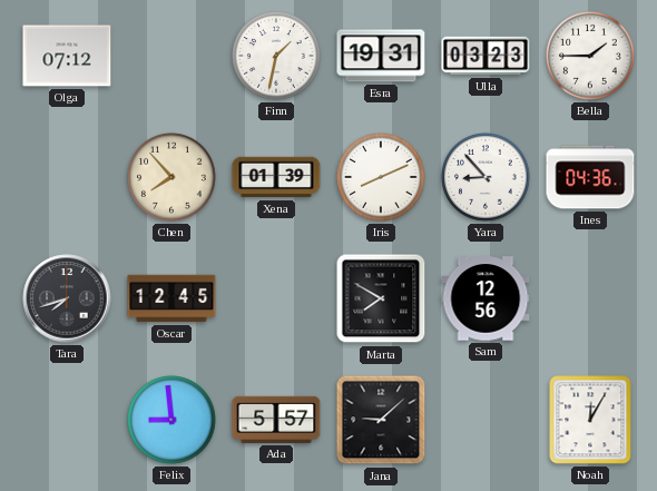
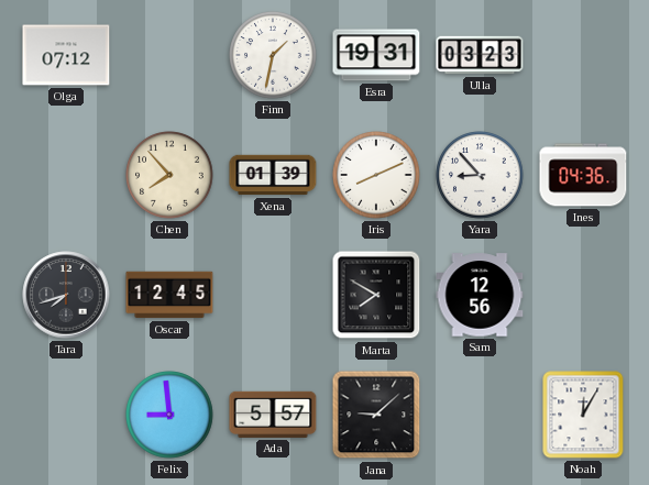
Bella: 1:45 -> none (590, 56)
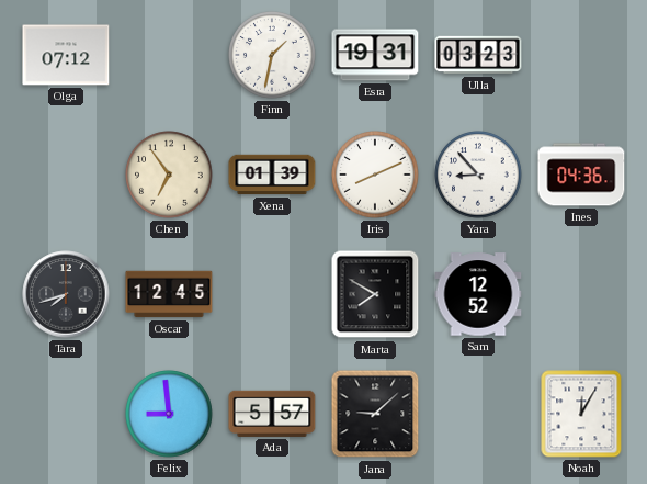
Chen: 7:53 -> 6:54 (169, 175)
Sam: 12:56 -> 12:52 (478, 294)
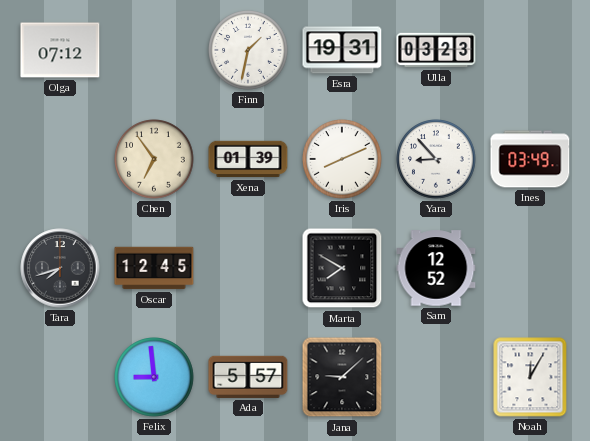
Ines: 04:36 -> 03:49 (530, 159)
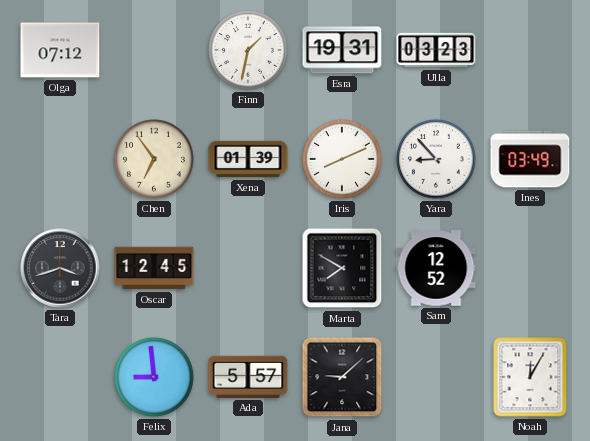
Tara: 7:42 -> 3:42 (60, 268)
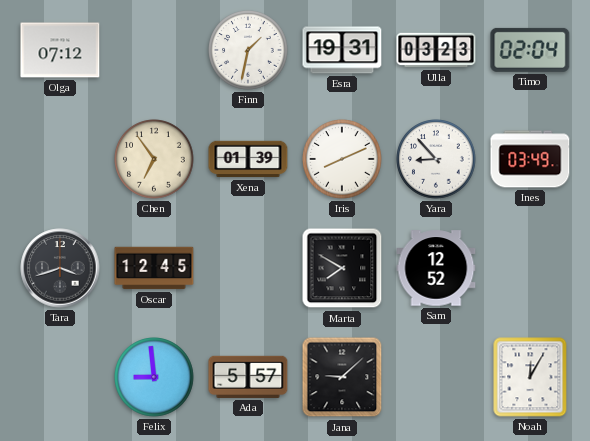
Timo: none -> 02:04 (530, 50)
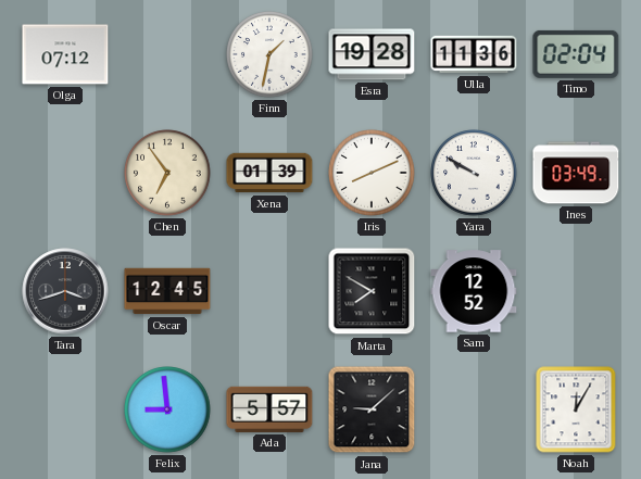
Esra: 19:31 -> 19:28 (372, 54)
Ulla: 03:23 -> 11:36 (474, 54)
Yara: 8:53 -> 9:50 (474, 173)
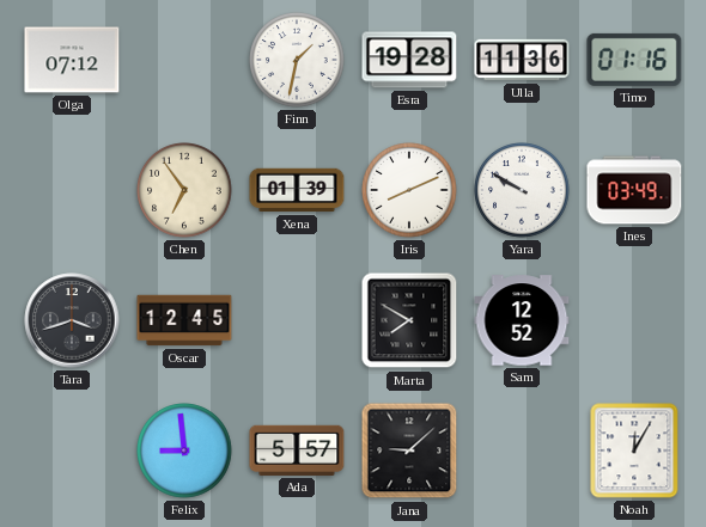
Timo: 02:04 -> 01:16 (634, 60)
